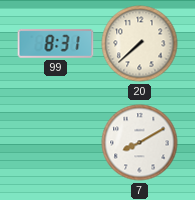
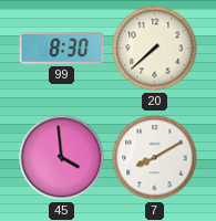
99: 8:31 -> 8:30 (62, 49)
45: none -> 3:59 (62, 158)
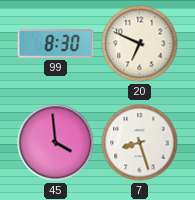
20: 7:38 -> 6:49 (140, 44)
7: 8:10 -> 8:27 (140, 143)
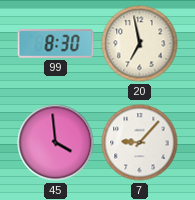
20: 6:49 -> 6:58 (140, 44)
7: 8:27 -> 9:07 (140, 143)
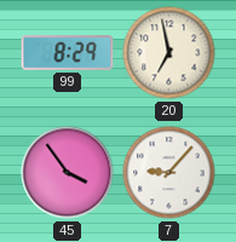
99: 8:30 -> 8:29 (68, 53)
45: 3:59 -> 3:54 (68, 173)
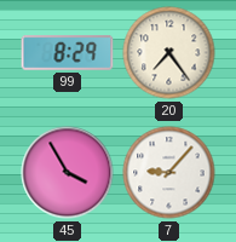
20: 6:58 -> 7:24 (169, 53)
45: 3:54 -> 3:55 (68, 173)
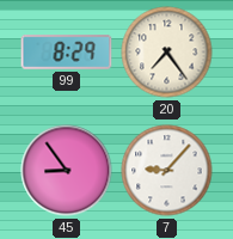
45: 3:55 -> 8:54 (67, 171)
